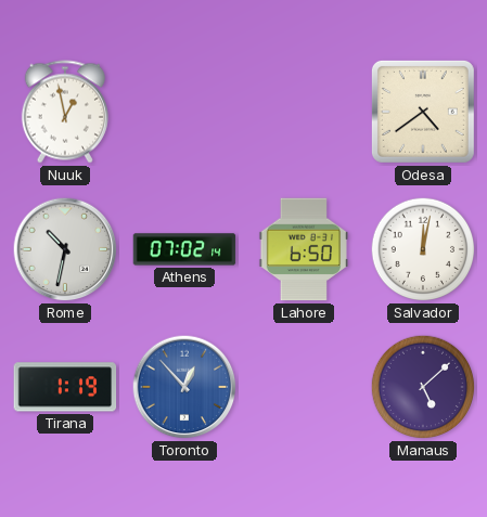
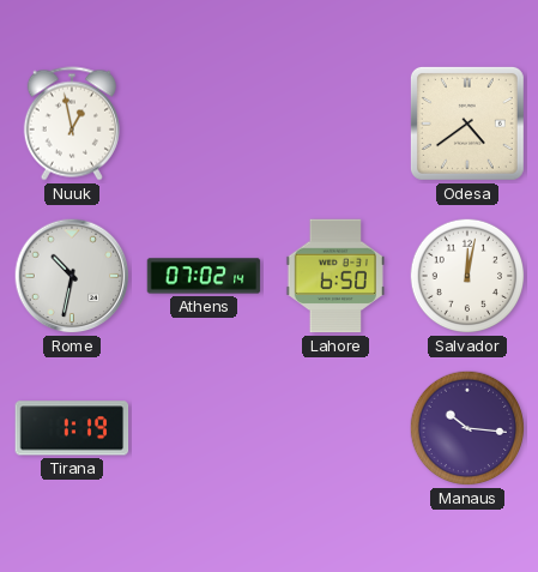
Toronto: 12:53 -> none (184, 387)
Manaus: 5:08 -> 10:16 (467, 428)
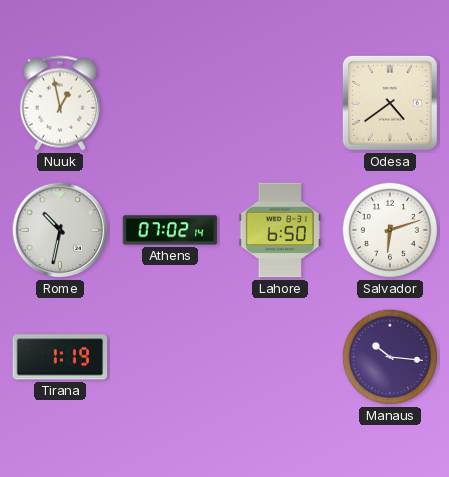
Salvador: 12:02 -> 6:12 (390, 230)
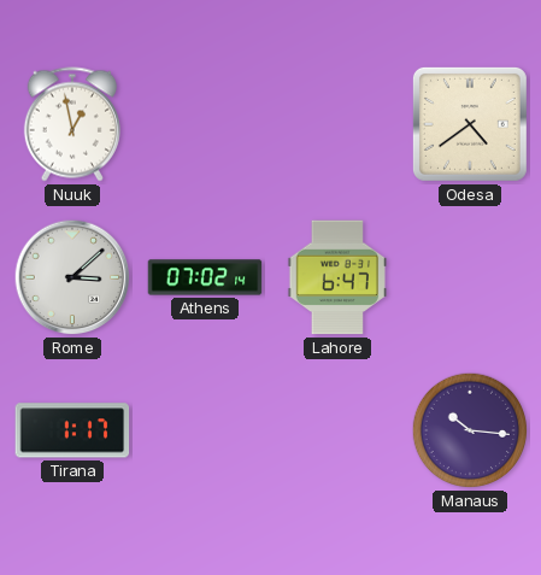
Rome: 10:32 -> 3:08 (72, 277)
Lahore: 6:50 -> 6:47 (337, 277)
Salvador: 6:12 -> none (390, 230)
Tirana: 1:19 -> 1:17 (72, 430)
